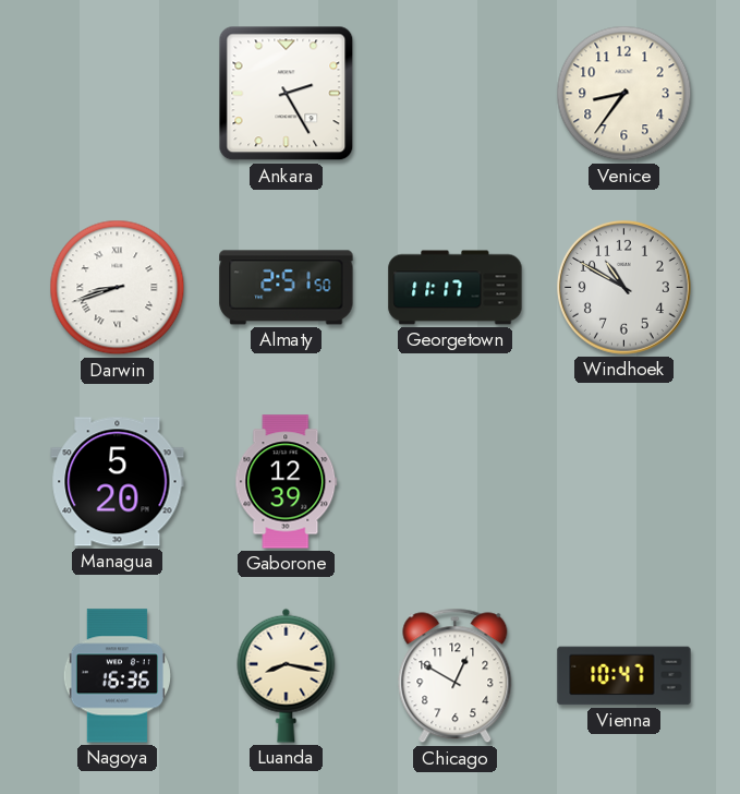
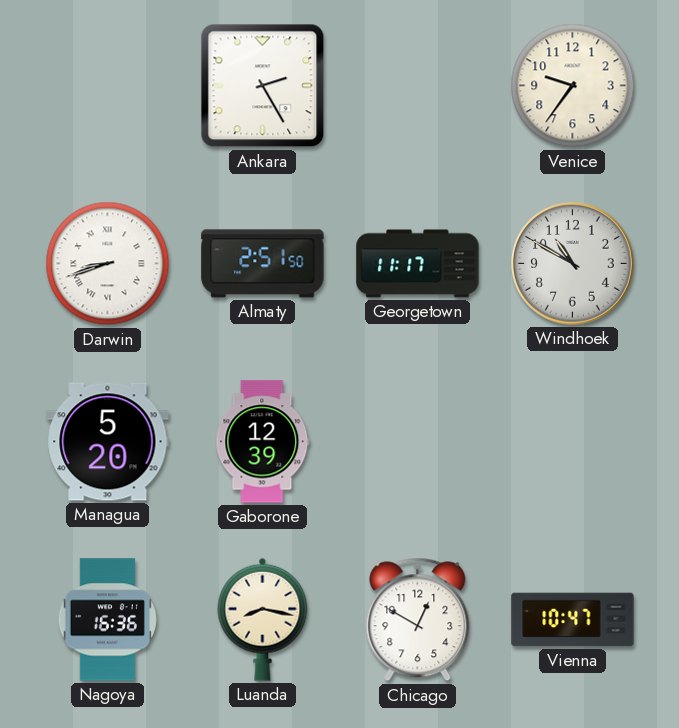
Venice: 8:36 -> 9:36 (573, 86)
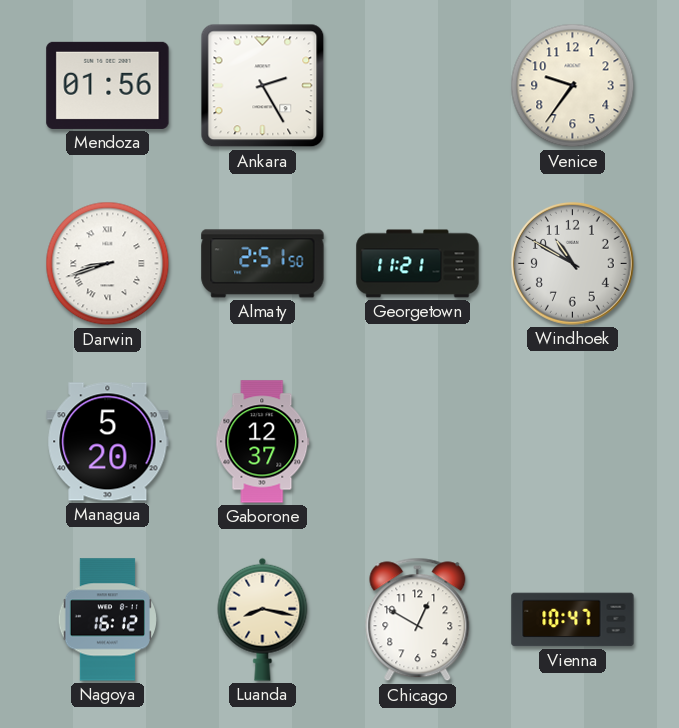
Mendoza: none -> 01:56 (108, 85)
Georgetown: 11:17 -> 11:21 (418, 264)
Gaborone: 12:39 -> 12:37 (263, 442)
Nagoya: 16:36 -> 16:12 (107, 620)
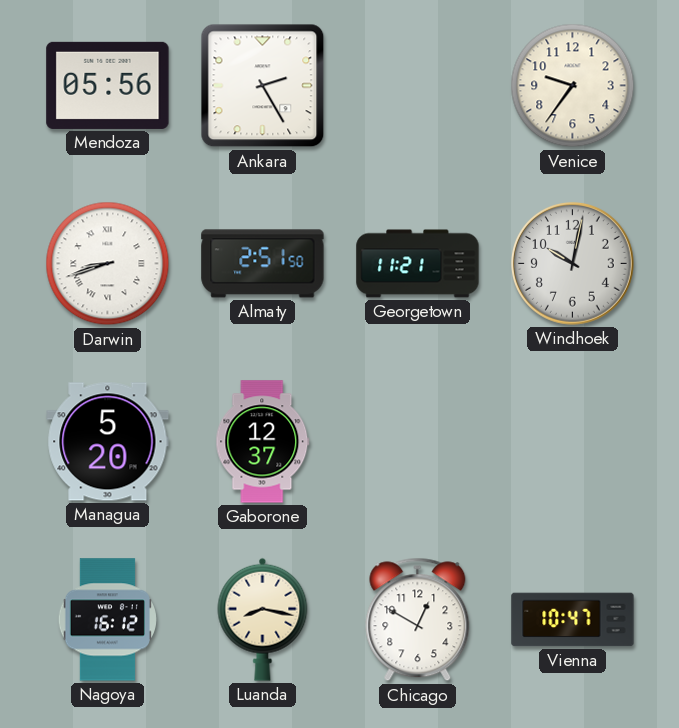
Mendoza: 01:56 -> 05:56 (108, 85)
Windhoek: 10:50 -> 10:02 (573, 264)
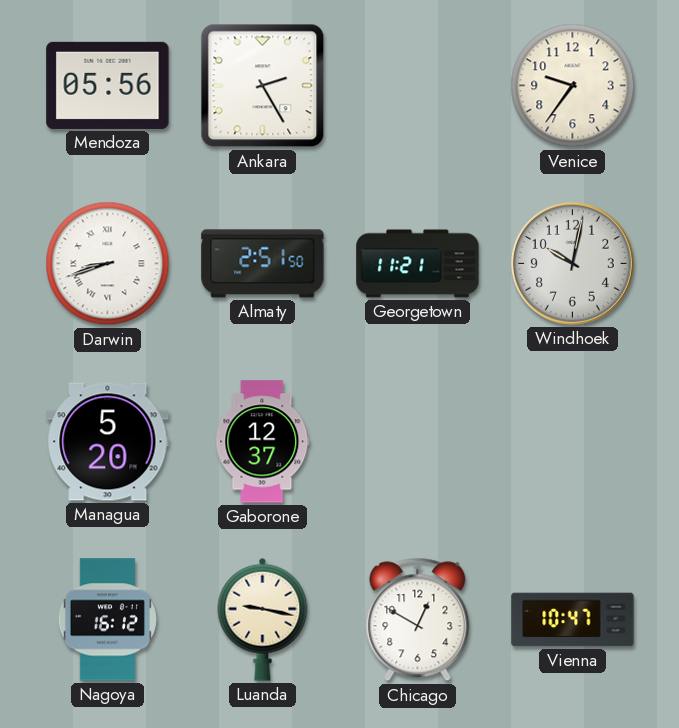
Luanda: 8:17 -> 9:17 (263, 619)
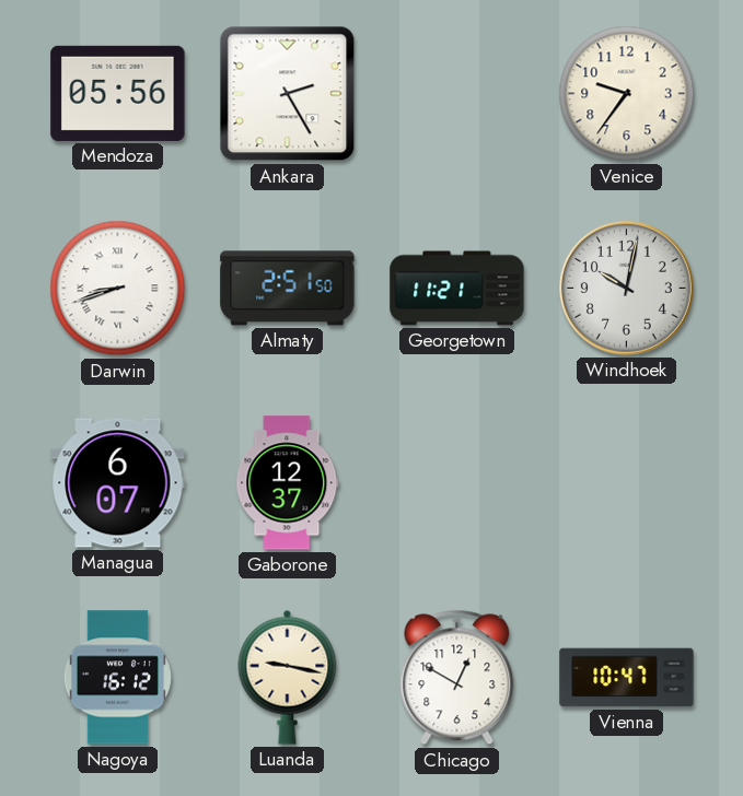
Managua: 5:20 -> 6:07 (118, 483)
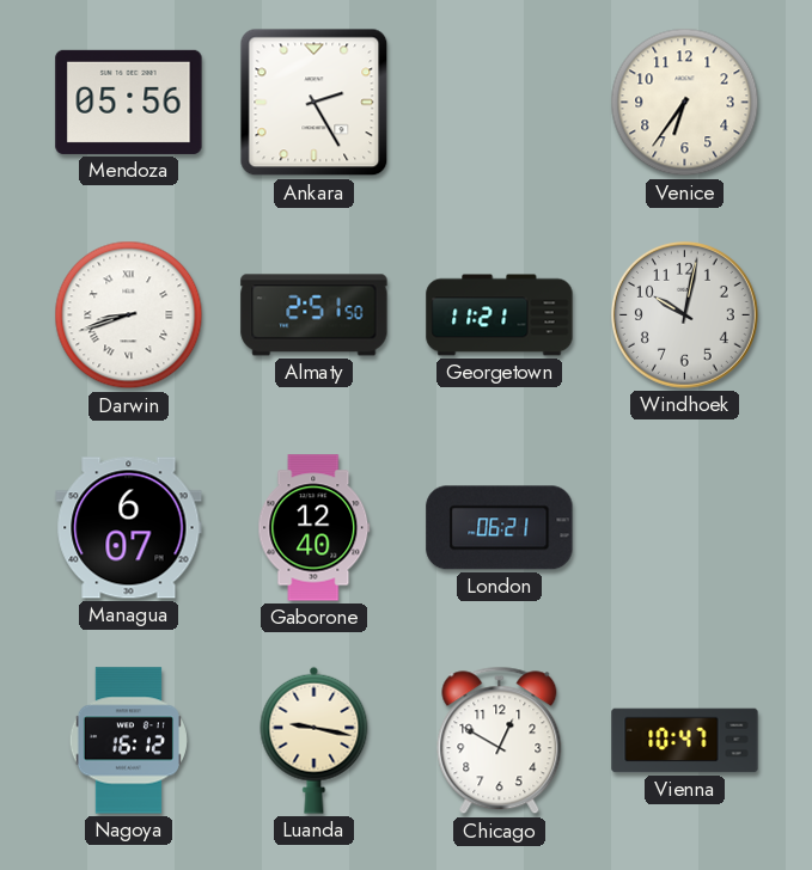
Venice: 9:36 -> 6:36 (685, 103)
Gaborone: 12:37 -> 12:40 (315, 528)
London: none -> 06:21 (500, 528)
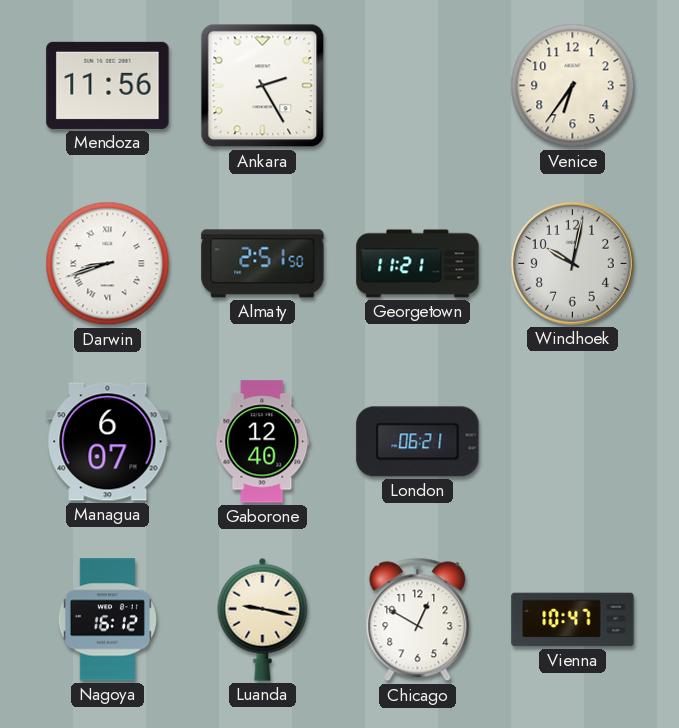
Mendoza: 05:56 -> 11:56 (108, 85)
